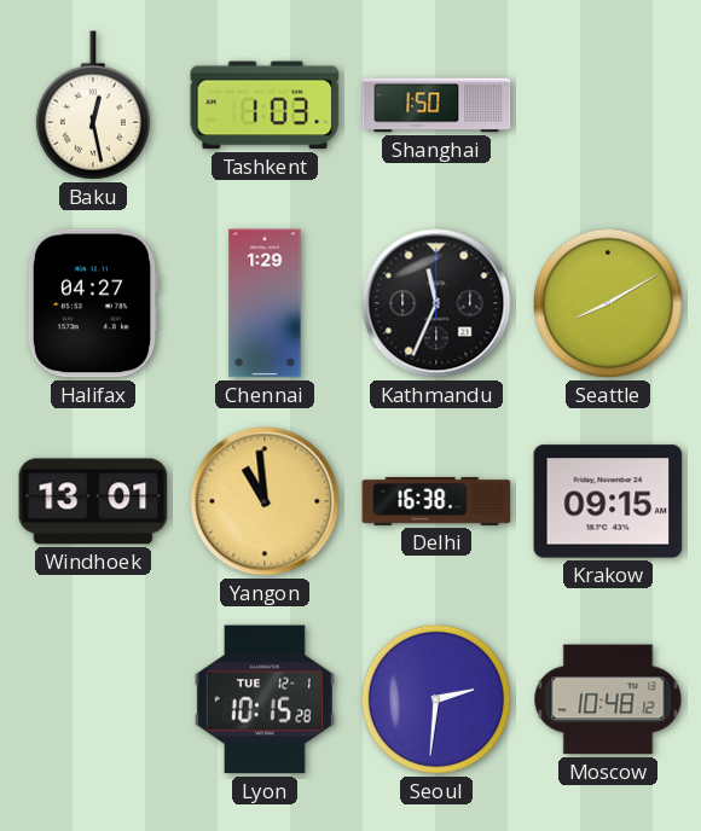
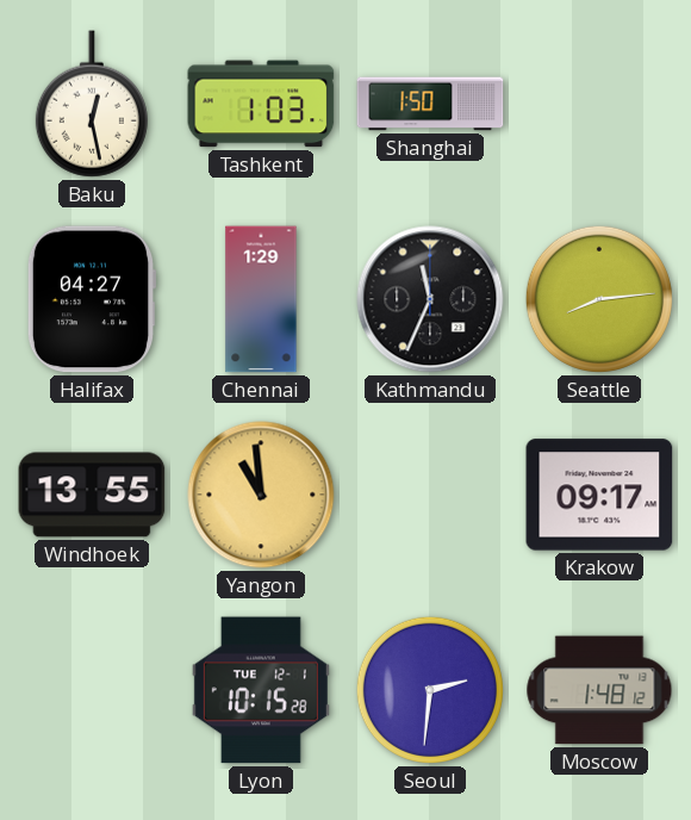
Seattle: 8:10 -> 8:14 (599, 299)
Windhoek: 13:01 -> 13:55 (92, 495)
Delhi: 16:38 -> none (436, 501)
Krakow: 09:15 -> 09:17 (599, 495)
Moscow: 10:48 -> 1:48 (599, 690)
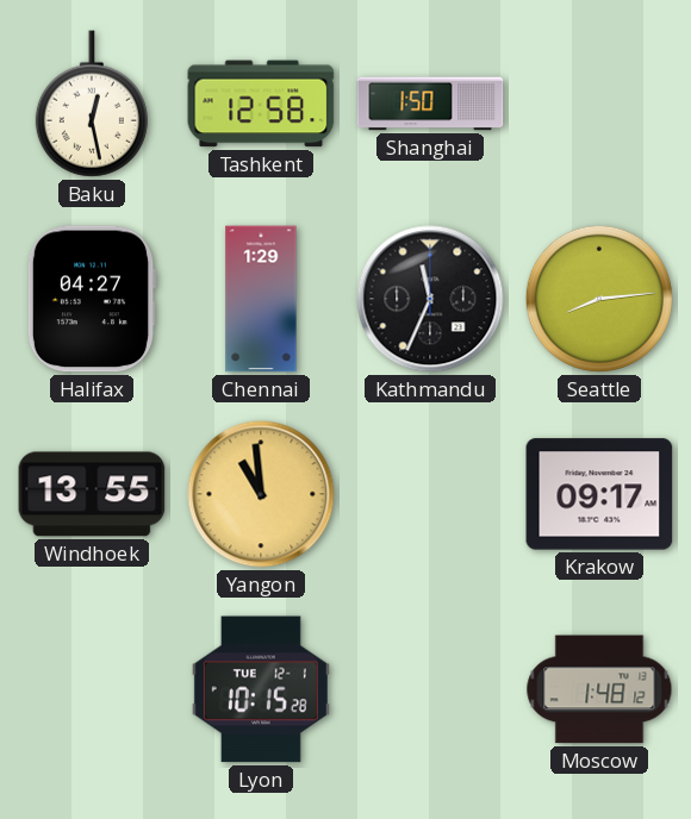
Tashkent: 1:03 -> 12:58 (261, 104)
Seoul: 2:31 -> none (430, 690)
